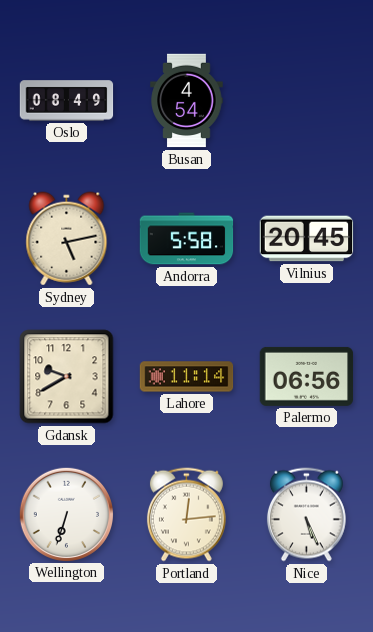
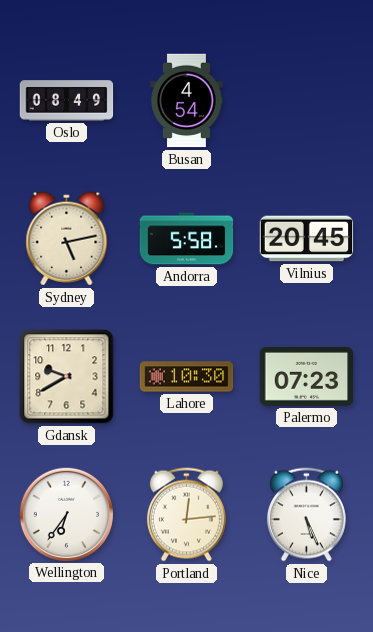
Lahore: 11:14 -> 10:30 (187, 377)
Palermo: 06:56 -> 07:23 (307, 376)
Wellington: 6:33 -> 6:36 (66, 514)
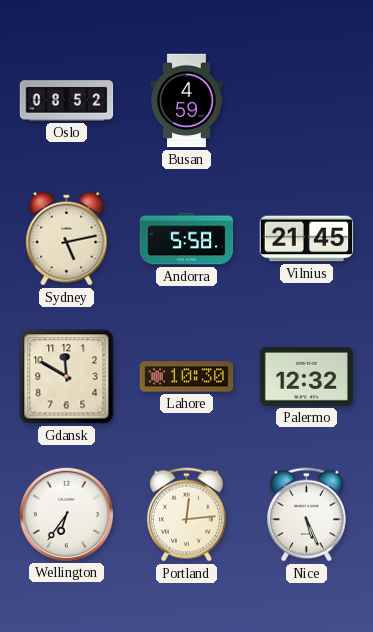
Oslo: 08:49 -> 08:52 (67, 101)
Busan: 4:54 -> 4:59 (187, 101)
Vilnius: 20:45 -> 21:45 (307, 239)
Gdansk: 9:40 -> 11:50 (67, 377)
Palermo: 07:23 -> 12:32 (307, 376)
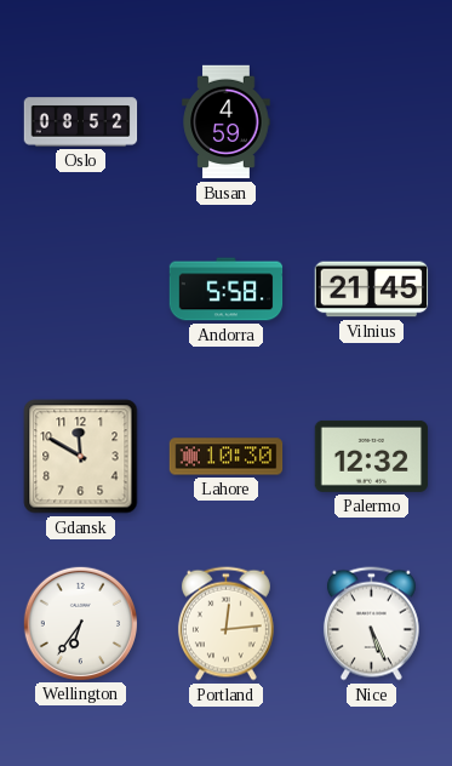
Sydney: 5:13 -> none (67, 239)
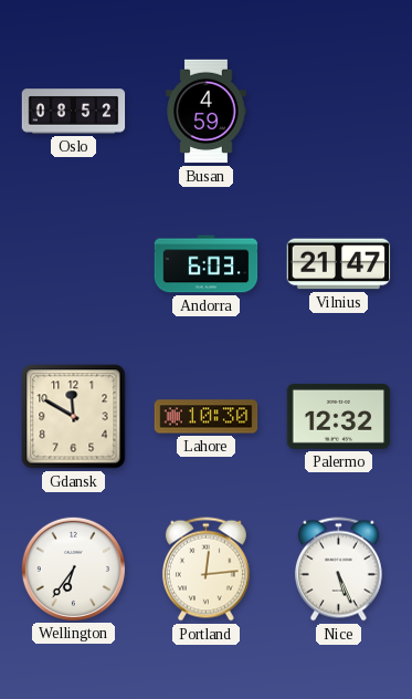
Andorra: 5:58 -> 6:03 (207, 264)
Vilnius: 21:45 -> 21:47 (339, 264)
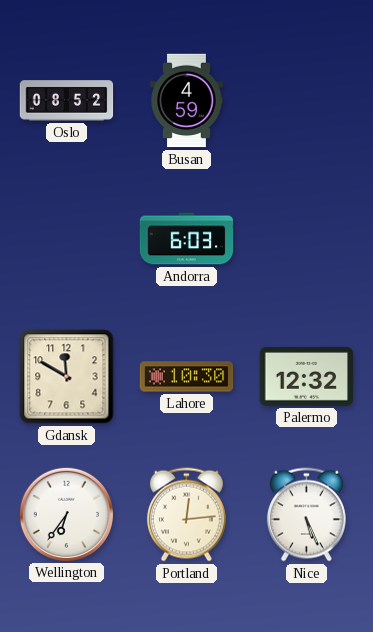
Vilnius: 21:47 -> none (339, 264)
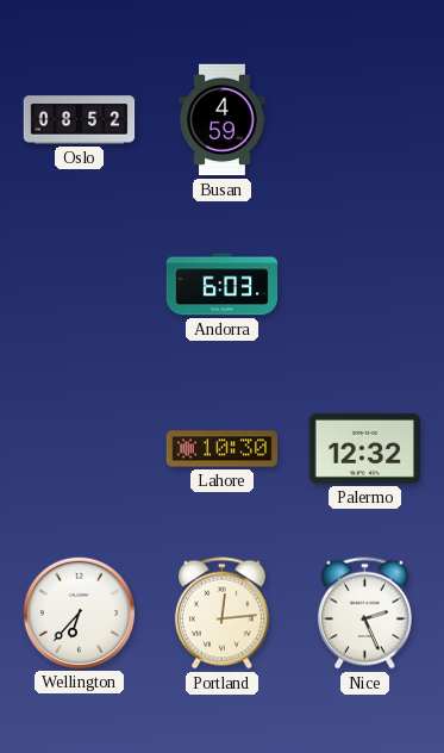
Gdansk: 11:50 -> none (67, 377)
Wellington: 6:36 -> 6:37 (79, 612)
Nice: 5:26 -> 2:26 (364, 614)
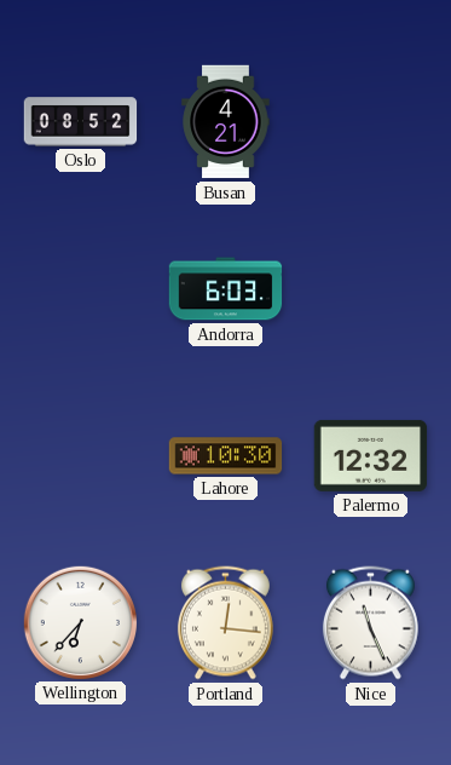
Busan: 4:59 -> 4:21 (226, 122)
Portland: 12:14 -> 12:16 (225, 623)
Nice: 2:26 -> 11:26 (370, 623)
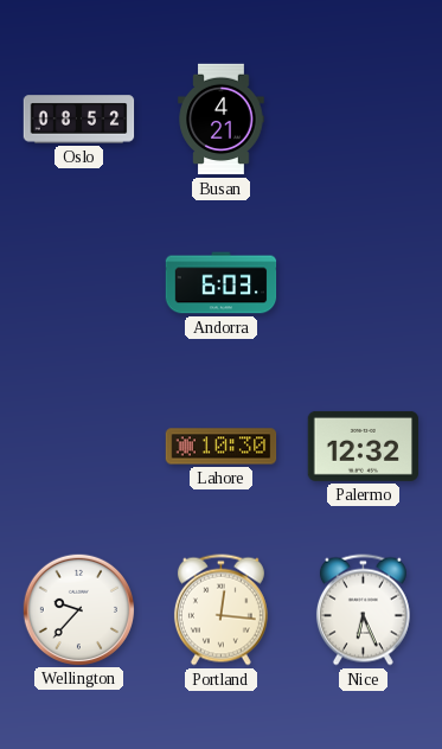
Wellington: 6:37 -> 9:37 (78, 609)
Nice: 11:26 -> 6:26 (363, 610)
